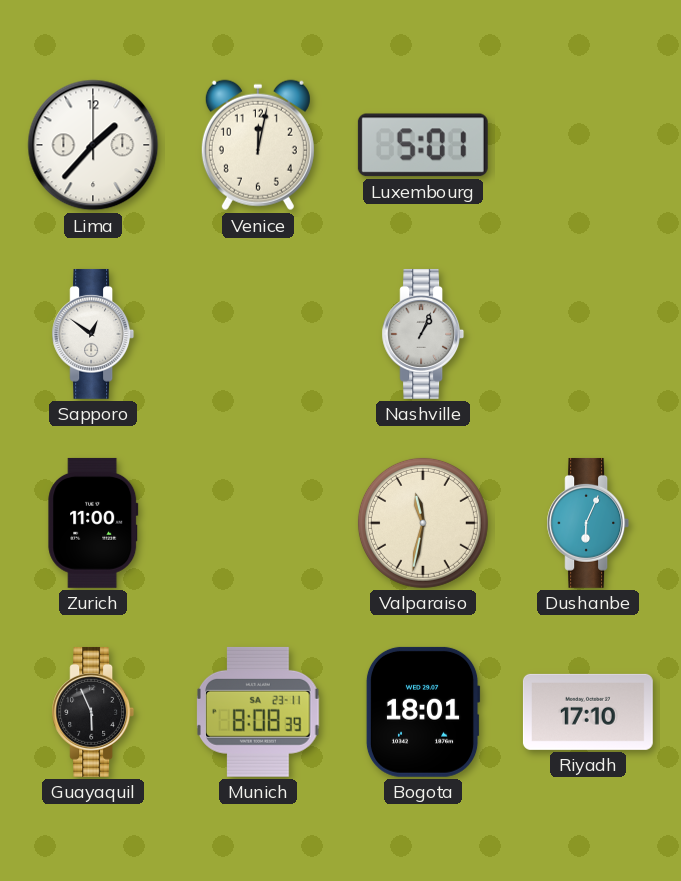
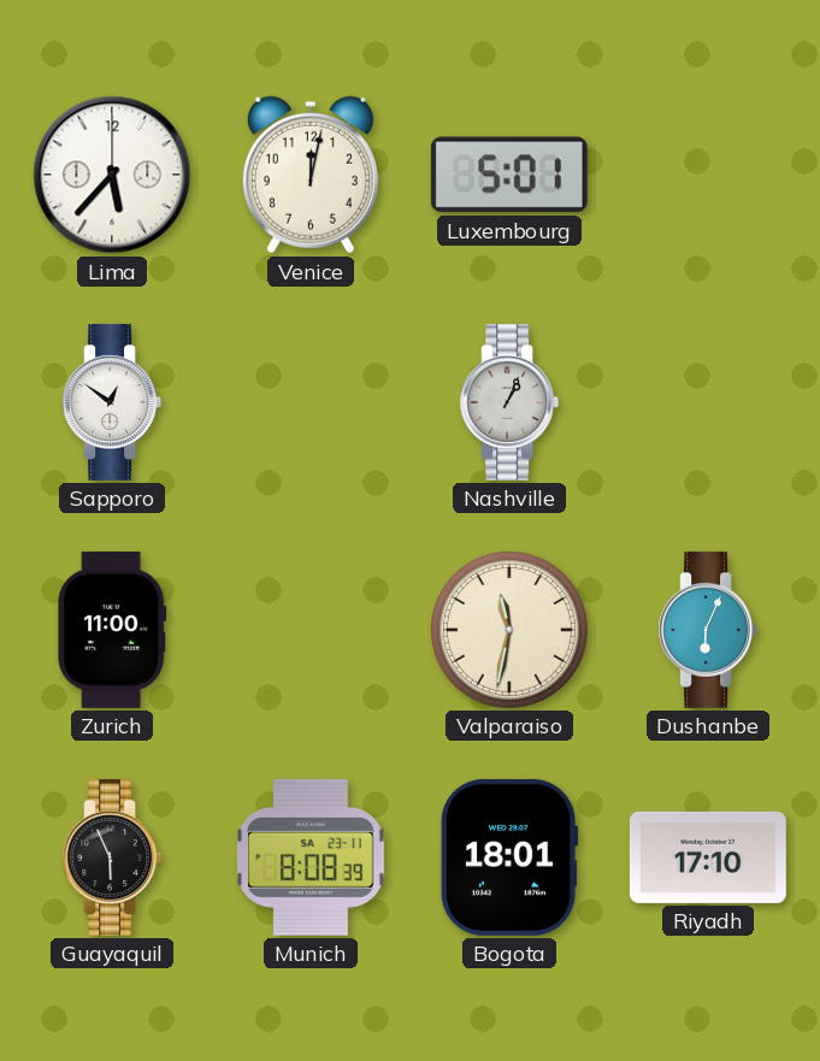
Lima: 1:37 -> 5:37 (112, 175)
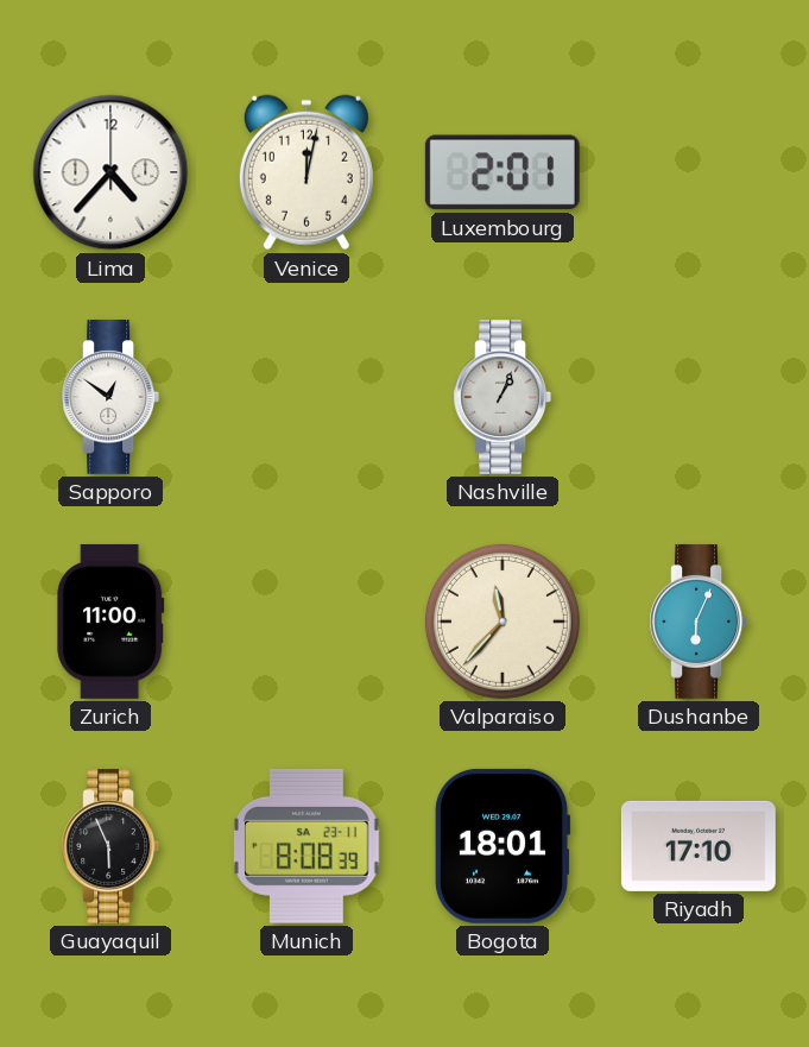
Lima: 5:37 -> 4:37 (110, 172)
Luxembourg: 5:01 -> 2:01 (503, 172)
Valparaiso: 11:32 -> 11:37 (503, 622)
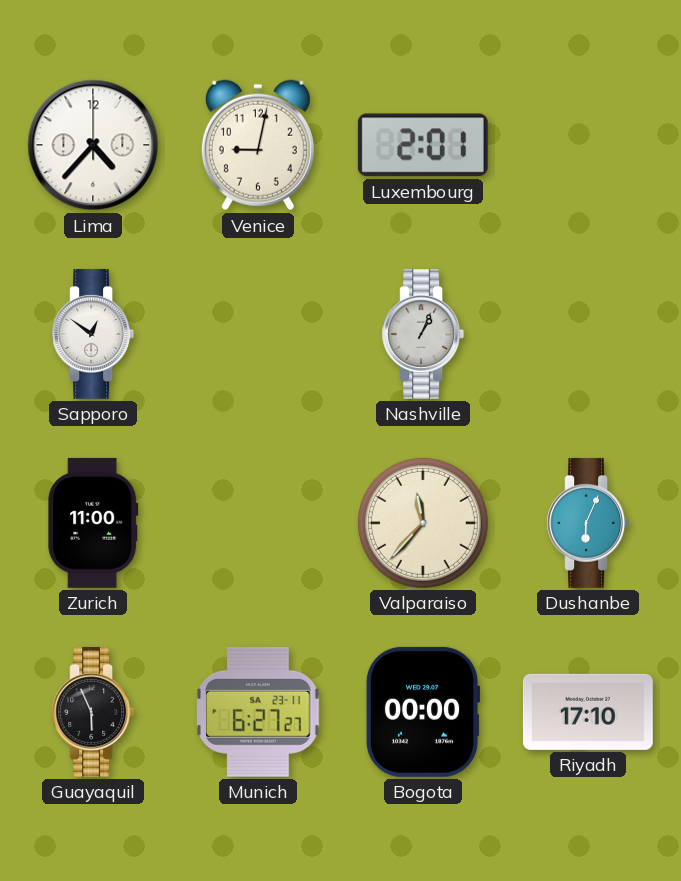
Venice: 12:02 -> 9:02 (258, 145)
Munich: 8:08 -> 6:27 (259, 712)
Bogota: 18:01 -> 00:00 (423, 712)
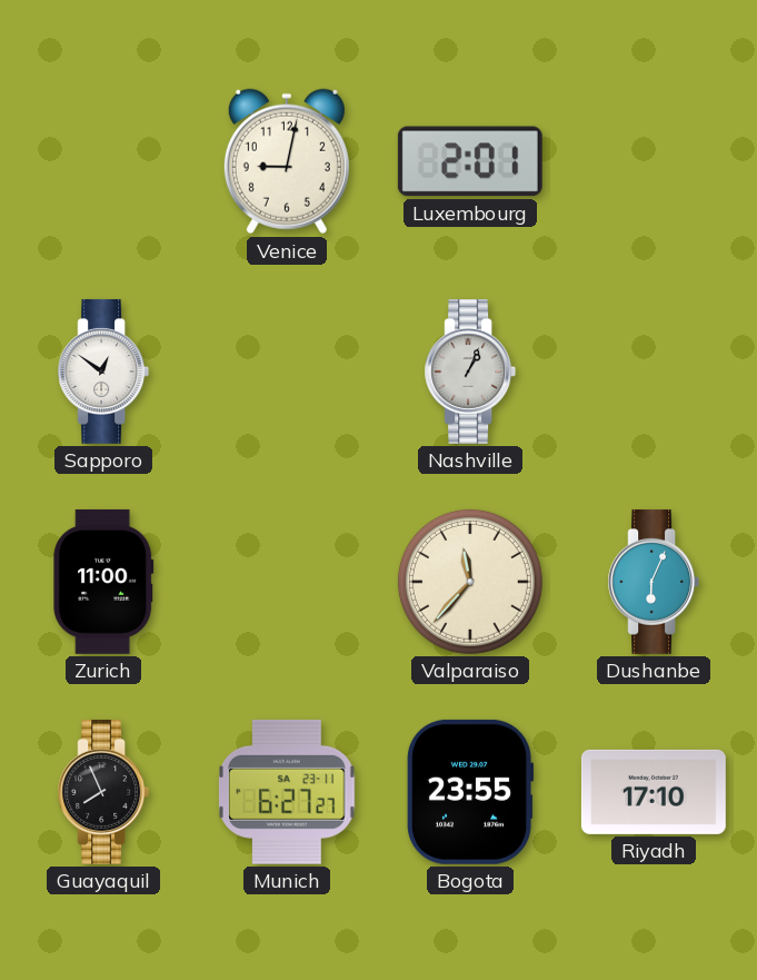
Lima: 4:37 -> none (93, 145)
Guayaquil: 5:56 -> 7:56 (103, 792)
Bogota: 00:00 -> 23:55 (470, 792)
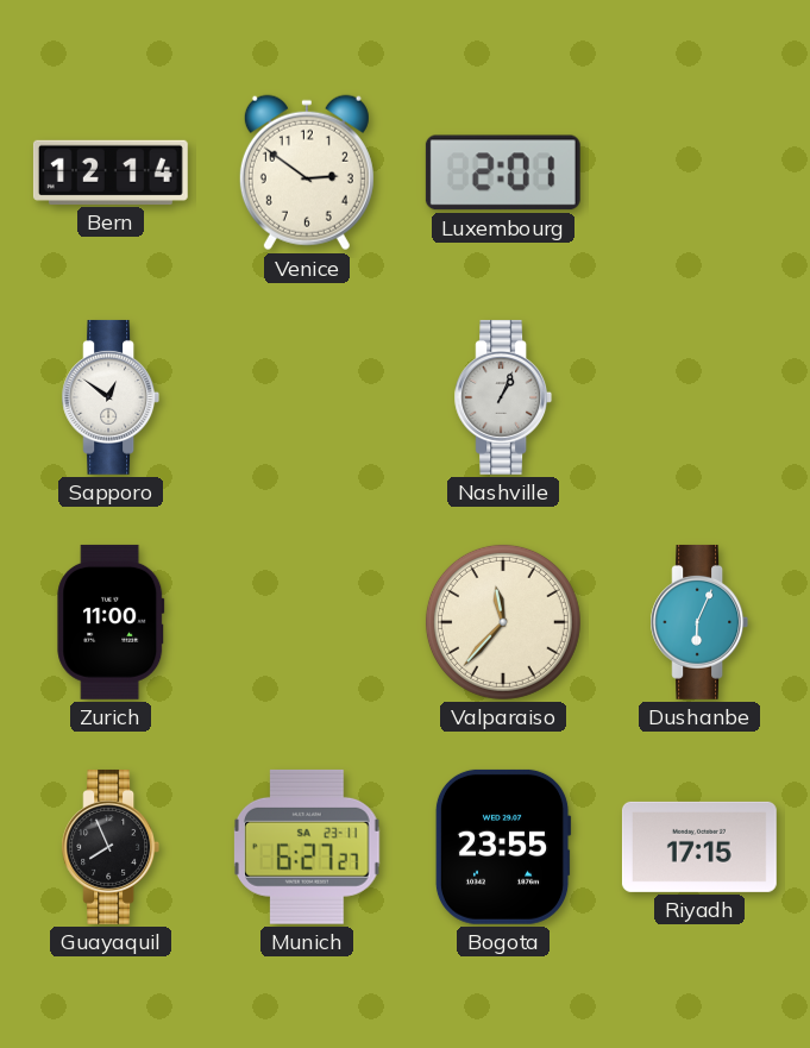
Bern: none -> 12:14 (111, 172)
Venice: 9:02 -> 2:51 (307, 172)
Riyadh: 17:10 -> 17:15 (699, 847)
